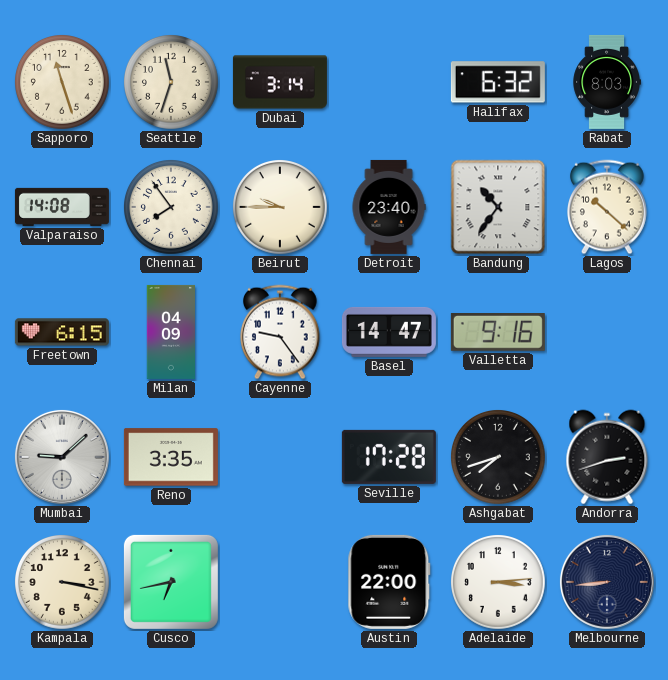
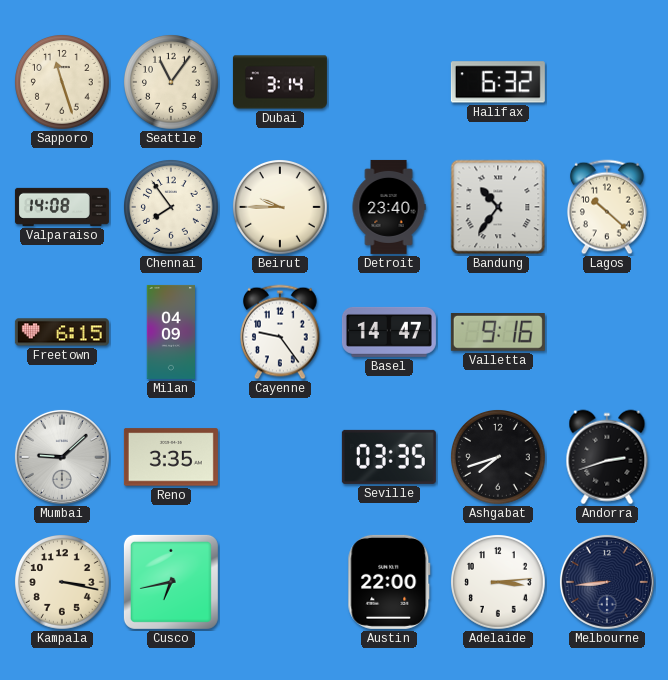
Seattle: 11:33 -> 11:06 (172, 83)
Rabat: 8:03 -> none (606, 82)
Seville: 17:28 -> 03:35 (389, 457)
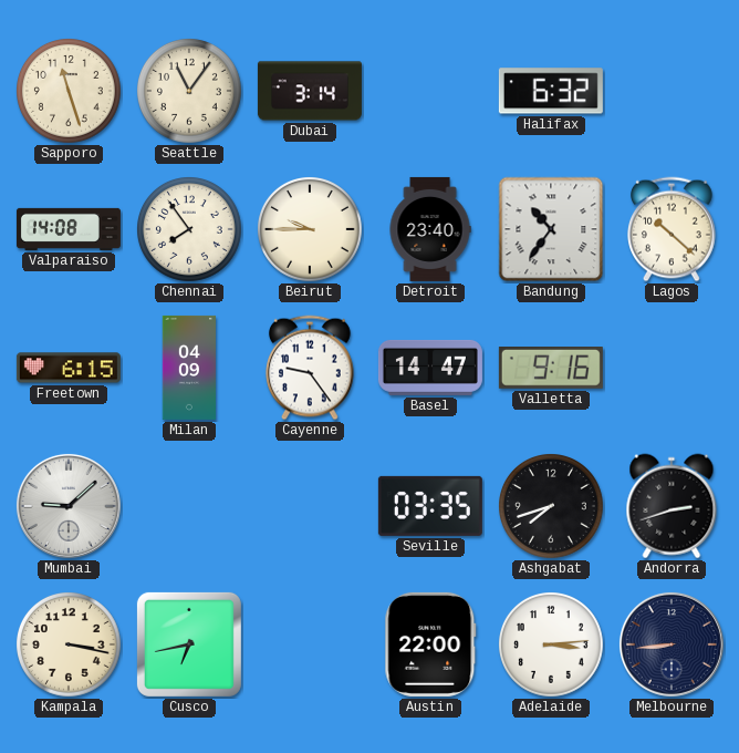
Reno: 3:35 -> none (171, 457)
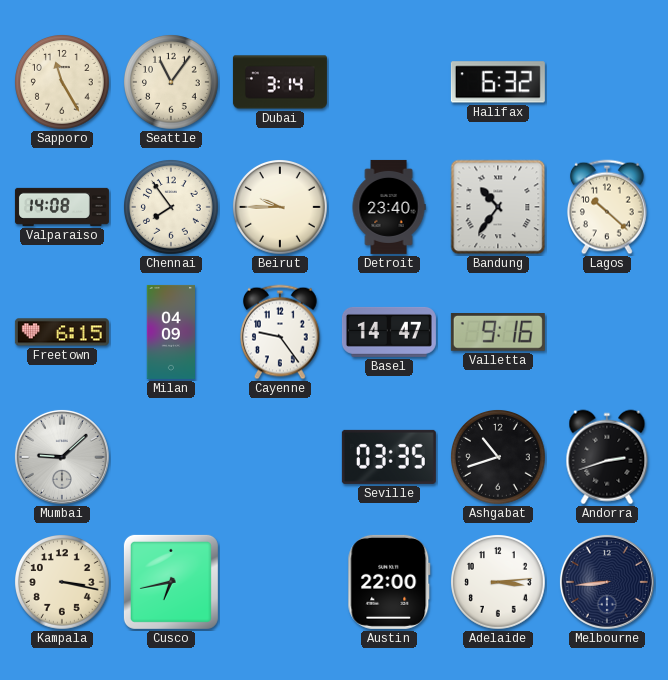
Sapporo: 11:27 -> 11:25 (63, 83)
Ashgabat: 7:42 -> 10:42 (499, 458)
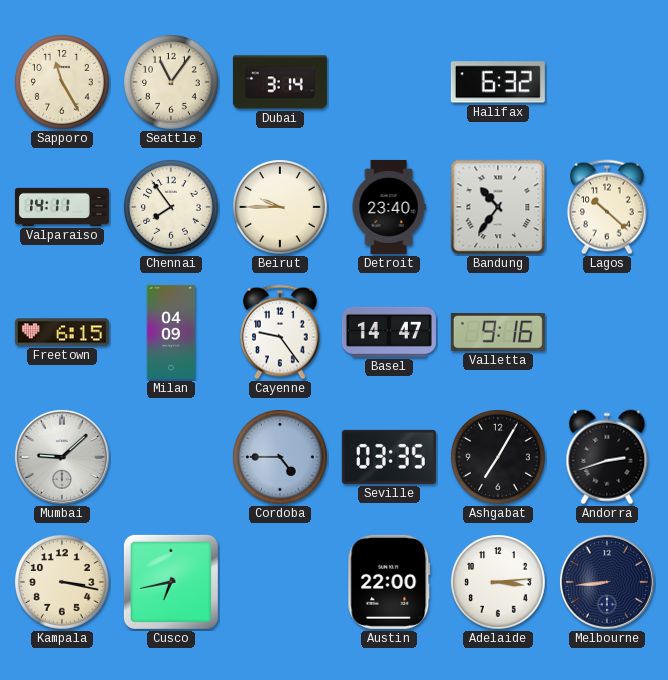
Valparaiso: 14:08 -> 14:11 (62, 207)
Cordoba: none -> 4:45 (281, 458)
Ashgabat: 10:42 -> 7:05 (499, 458)
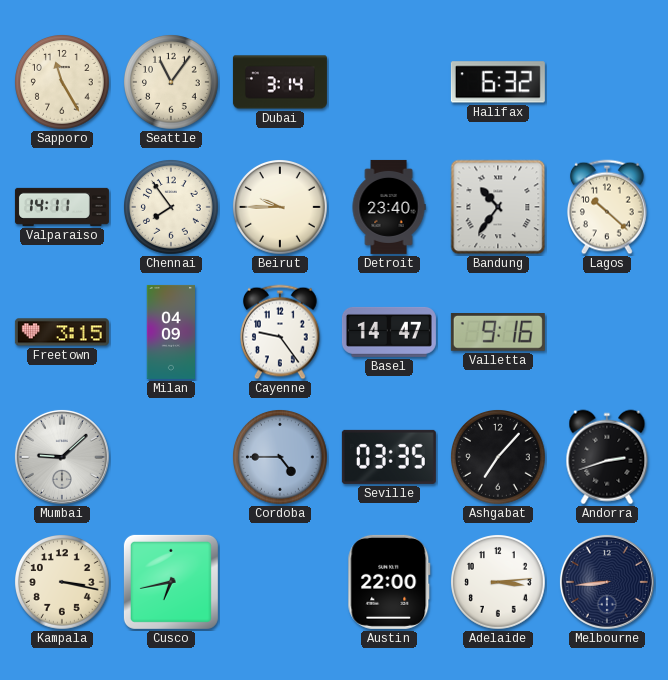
Freetown: 6:15 -> 3:15 (62, 332)
Ashgabat: 7:05 -> 7:07 (499, 458)
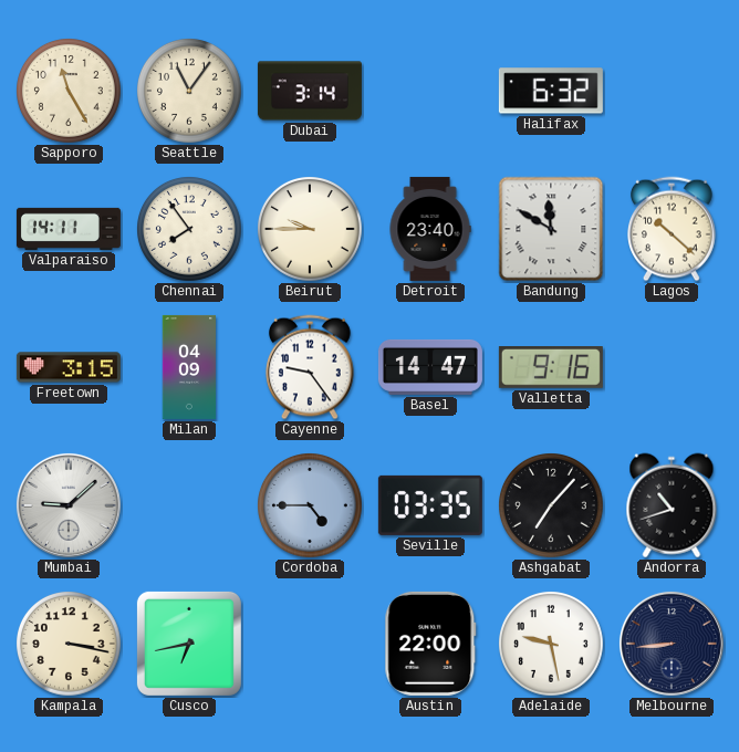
Bandung: 10:36 -> 11:50 (551, 229)
Andorra: 2:42 -> 10:42 (672, 505)
Adelaide: 3:14 -> 9:28 (552, 645)
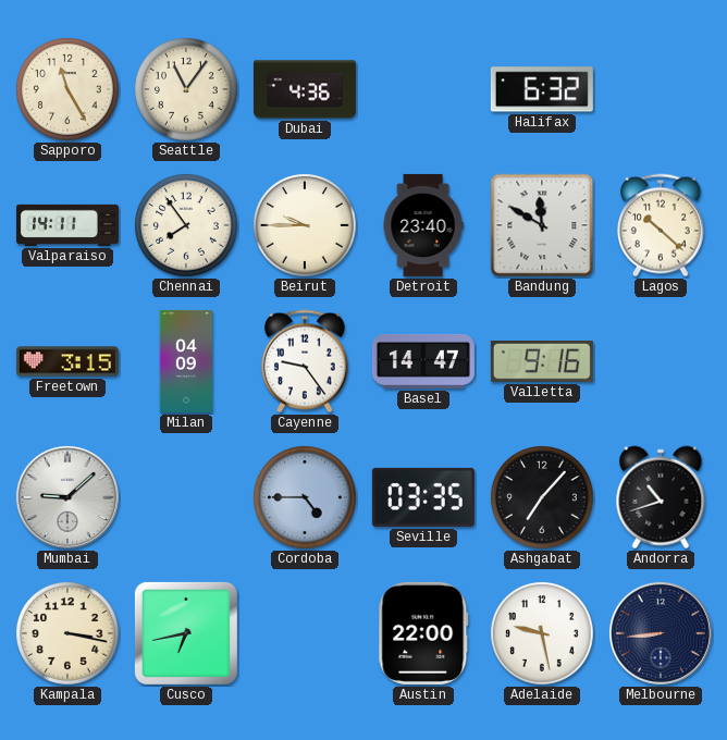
Dubai: 3:14 -> 4:36 (305, 89)
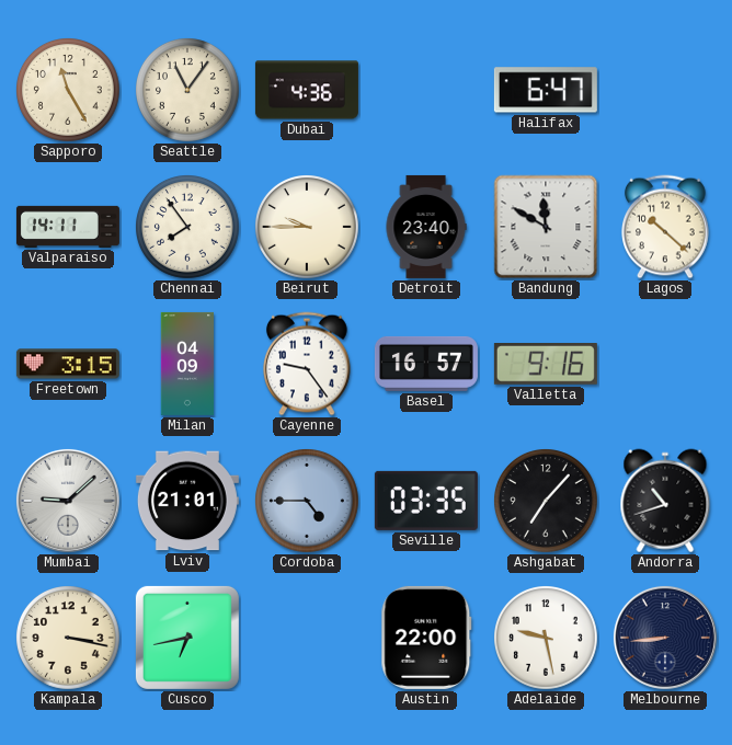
Halifax: 6:32 -> 6:47 (546, 90)
Basel: 14:47 -> 16:57 (426, 364)
Lviv: none -> 21:01 (187, 501)
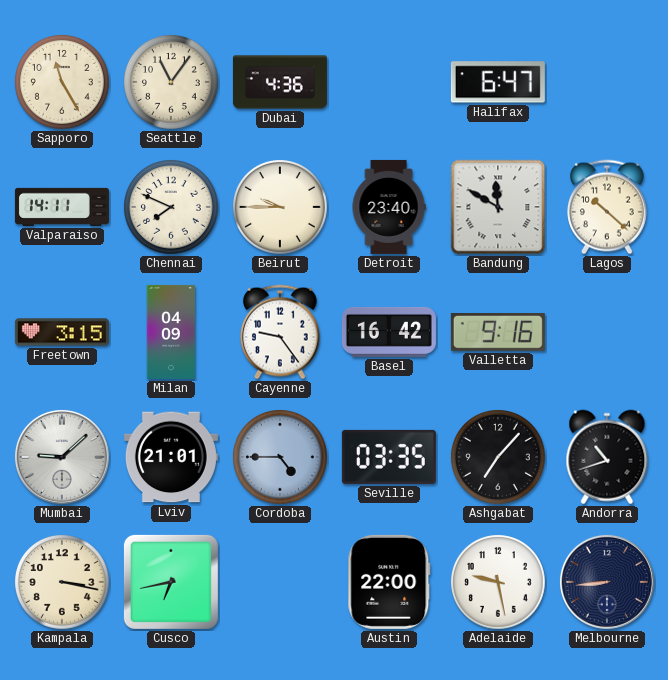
Chennai: 7:54 -> 7:49 (172, 208)
Basel: 16:57 -> 16:42 (389, 332)
